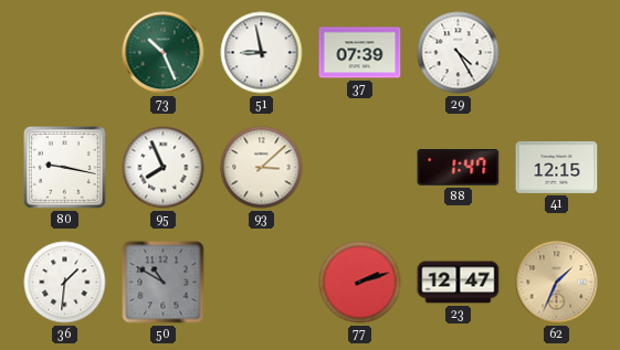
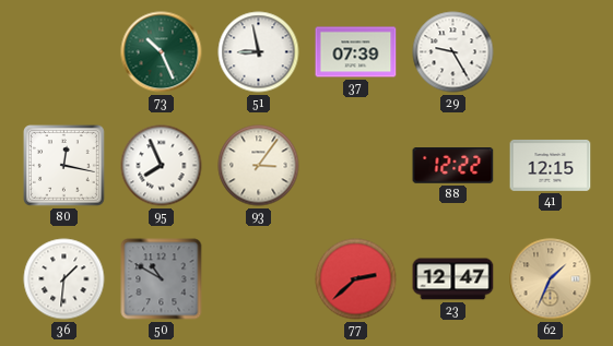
29: 4:25 -> 9:25 (453, 52)
80: 9:17 -> 12:17 (64, 166)
93: 3:08 -> 3:06 (259, 166)
88: 1:47 -> 12:22 (453, 166)
77: 2:12 -> 2:38 (356, 279)
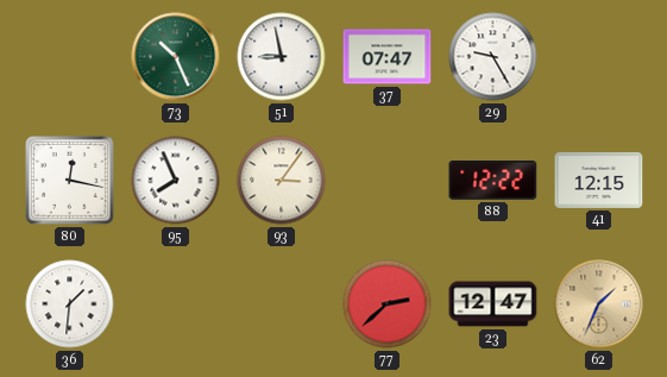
37: 07:39 -> 07:47 (388, 57)
50: 10:50 -> none (162, 279)
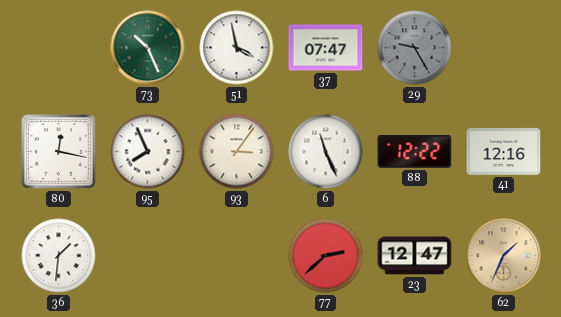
51: 8:58 -> 3:58 (237, 48)
29 dial: white -> grey (415, 48)
6: none -> 11:26 (326, 152)
41: 12:15 -> 12:16 (504, 151)
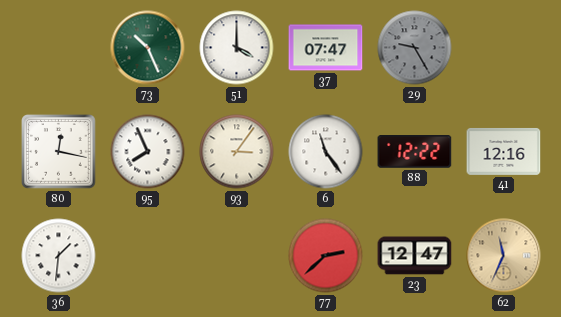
51: 3:58 -> 4:00 (237, 48)
6: 11:26 -> 11:24 (326, 152)
62: 1:34 -> 11:34 (504, 256)
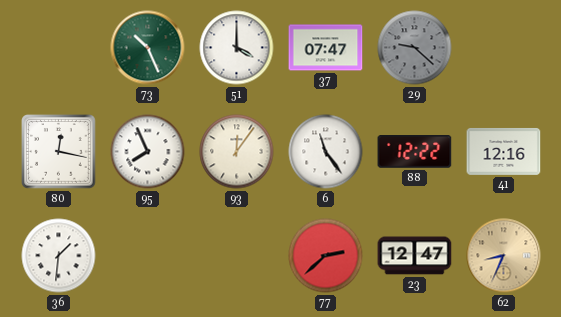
29: 9:25 -> 9:22 (415, 48)
93: 3:06 -> 12:06 (237, 152)
62: 11:34 -> 8:34 (504, 256)
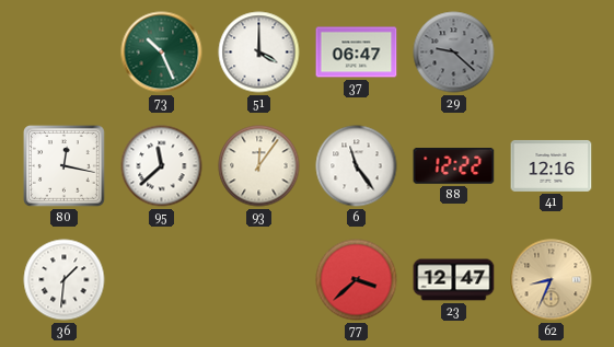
37: 07:47 -> 06:47 (357, 53)
95: 7:56 -> 11:38 (162, 166)
77: 2:38 -> 3:38 (357, 280)
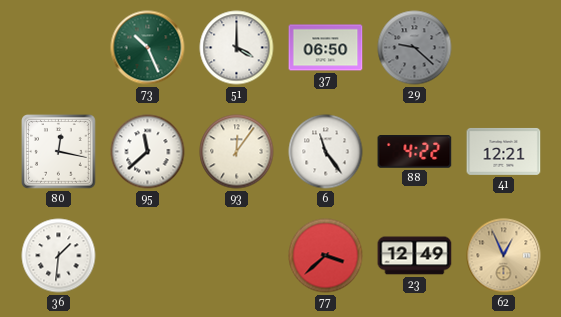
37: 06:47 -> 06:50 (326, 48)
88: 12:22 -> 4:22 (415, 152)
41: 12:16 -> 12:21 (504, 151)
23: 12:47 -> 12:49 (415, 256)
62: 8:34 -> 12:56 (504, 256)
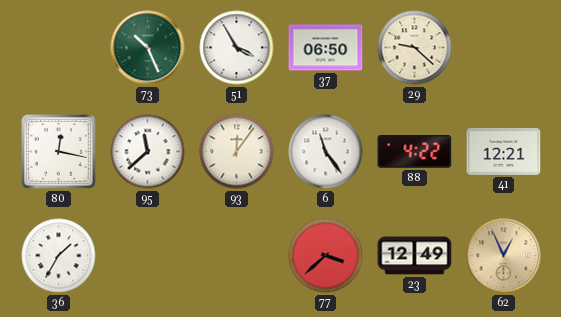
51: 4:00 -> 3:55 (237, 48)
29 dial: grey -> cream (415, 48)
36: 1:31 -> 1:35 (59, 256)
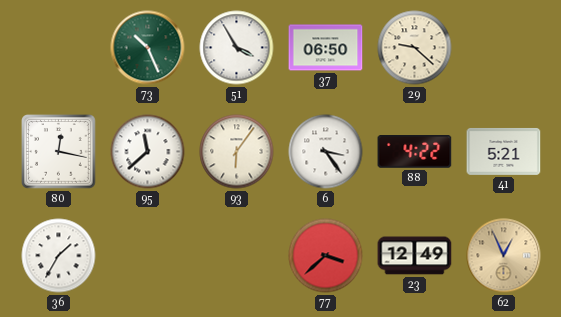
93: 12:06 -> 6:06 (237, 152)
6: 11:24 -> 3:24 (326, 152)
41: 12:21 -> 5:21 (504, 151)
